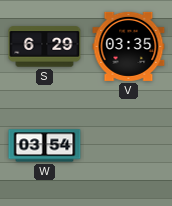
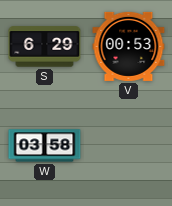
V: 03:35 -> 00:53 (129, 46)
W: 03:54 -> 03:58 (45, 146)
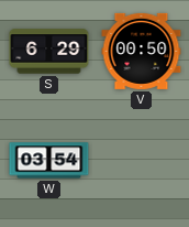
V: 00:53 -> 00:50 (142, 51)
W: 03:58 -> 03:54 (49, 161)
